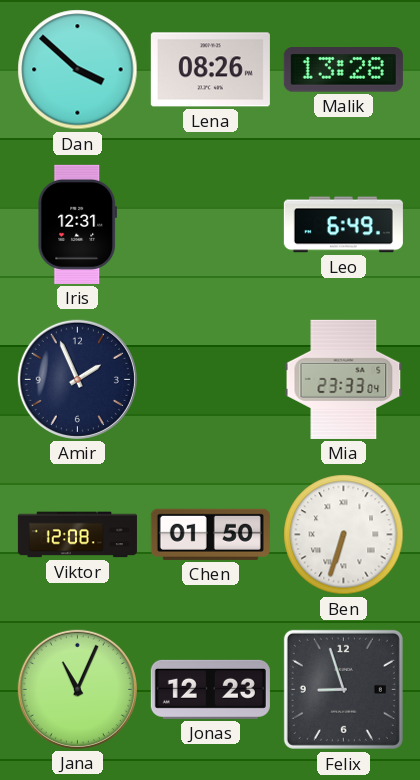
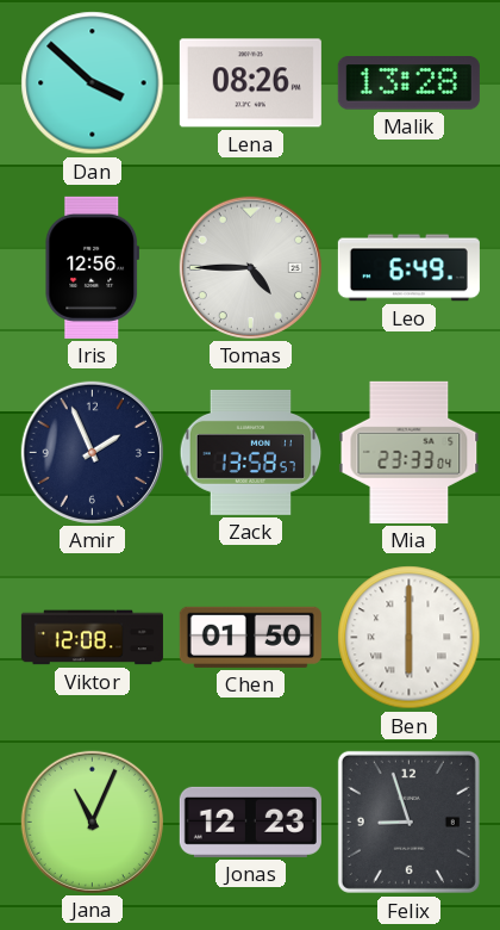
Iris: 12:31 -> 12:56 (92, 267)
Tomas: none -> 4:45 (250, 267)
Zack: none -> 13:58 (251, 452)
Ben: 6:33 -> 6:00 (410, 638)
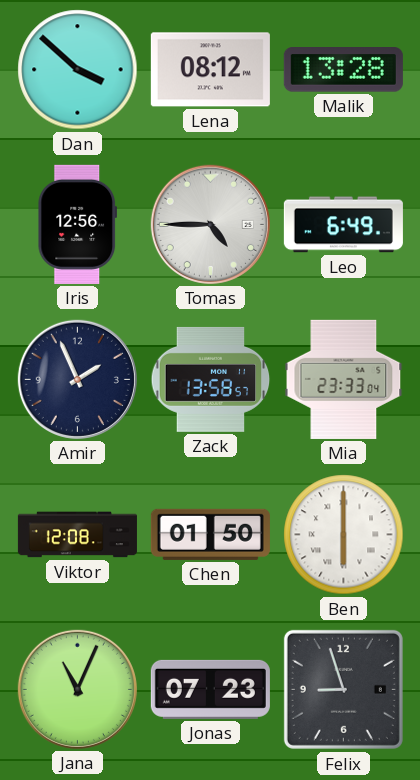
Lena: 08:26 -> 08:12 (210, 70)
Jonas: 12:23 -> 07:23 (210, 689)
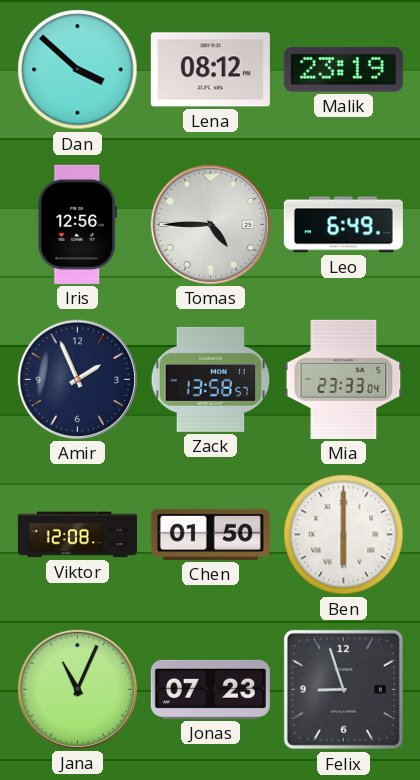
Malik: 13:28 -> 23:19 (343, 70)
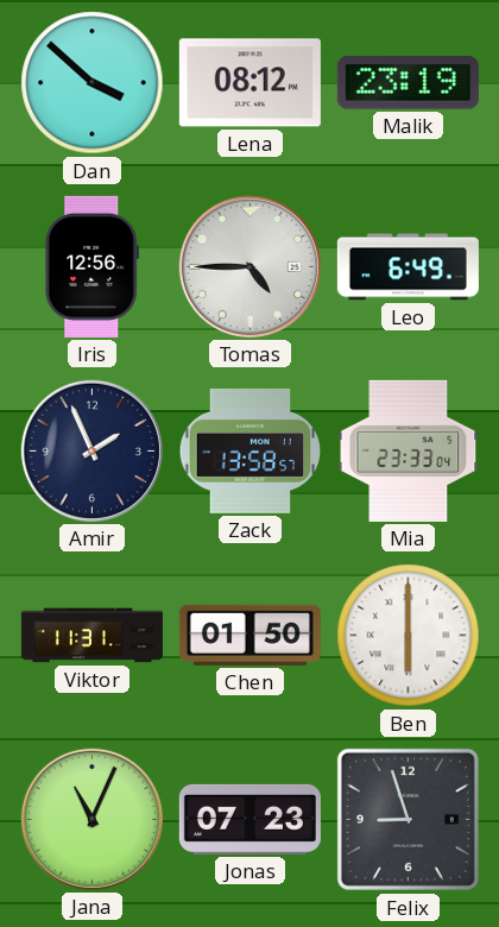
Viktor: 12:08 -> 11:31 (91, 636)
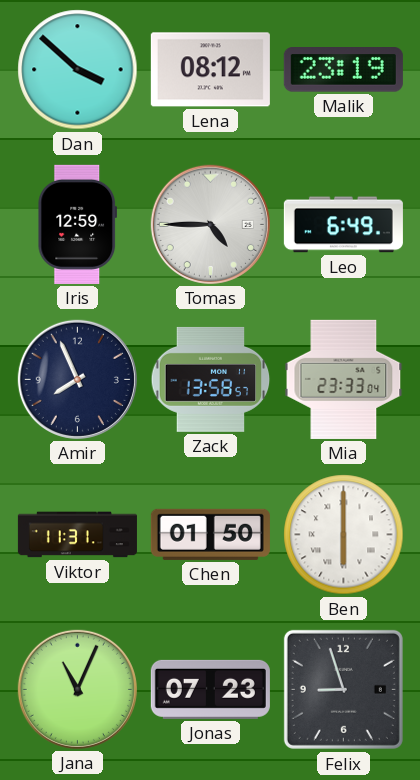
Iris: 12:56 -> 12:59 (77, 224)
Amir: 1:56 -> 7:56 (77, 379)
